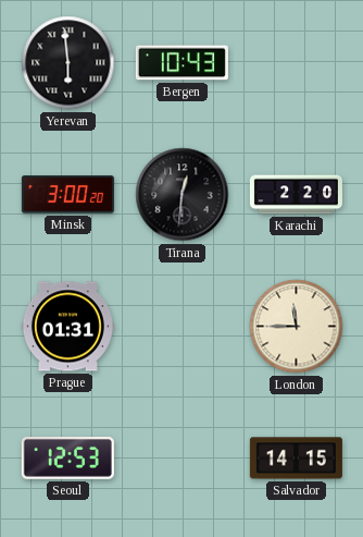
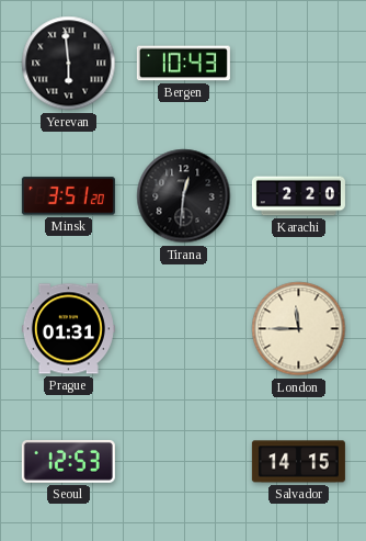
Minsk: 3:00 -> 3:51 (68, 196)
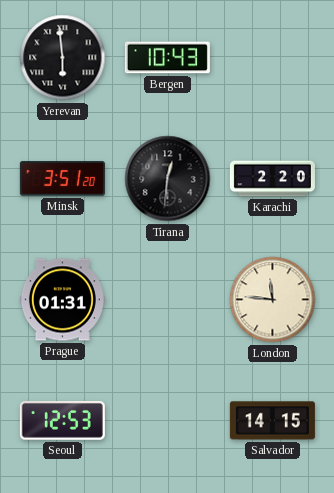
London: 11:45 -> 11:46 (273, 300)
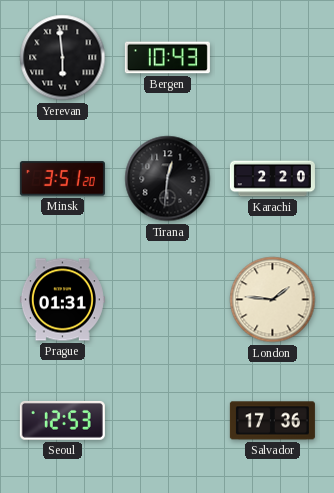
London: 11:46 -> 1:46 (273, 300)
Salvador: 14:15 -> 17:36 (272, 421)
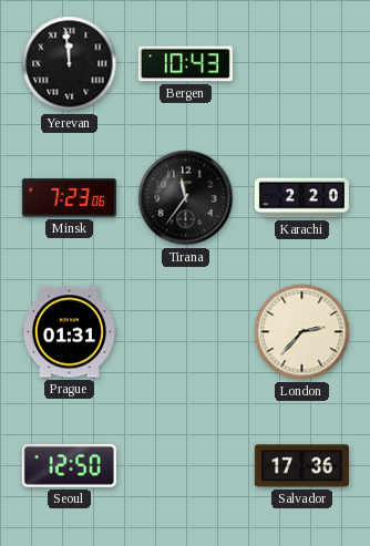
Yerevan: 5:59 -> 11:59 (70, 64)
Minsk: 3:51 -> 7:23 (69, 198)
Tirana: 12:31 -> 11:36 (186, 198)
London: 1:46 -> 2:37 (302, 332)
Seoul: 12:53 -> 12:50 (69, 465)
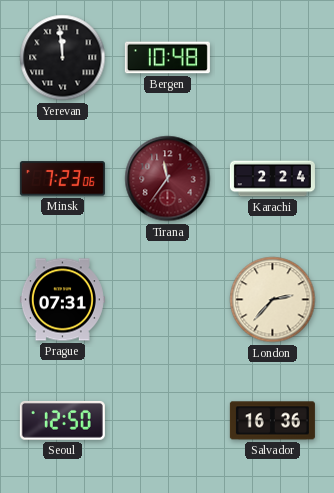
Bergen: 10:43 -> 10:48 (167, 58)
Tirana dial: black -> burgundy (168, 179)
Karachi: 2:20 -> 2:24 (272, 179)
Prague: 01:31 -> 07:31 (62, 300)
Salvador: 17:36 -> 16:36 (272, 421)
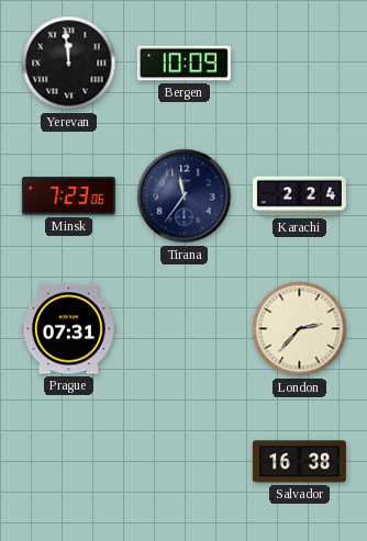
Bergen: 10:48 -> 10:09 (183, 64)
Tirana dial: burgundy -> navy (185, 196)
Seoul: 12:50 -> none (62, 420)
Salvador: 16:36 -> 16:38 (299, 462)
